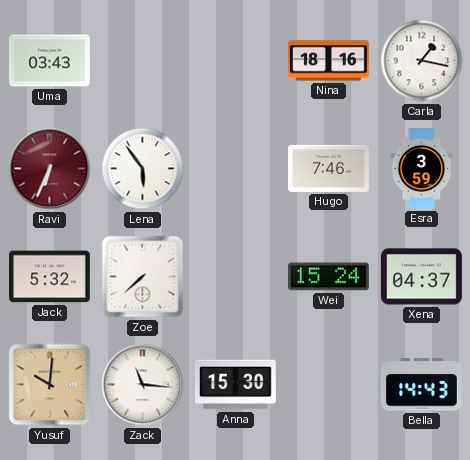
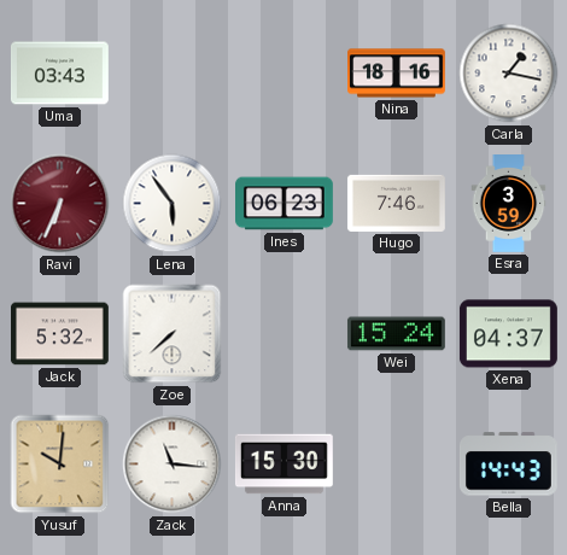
Ines: none -> 06:23 (285, 204)
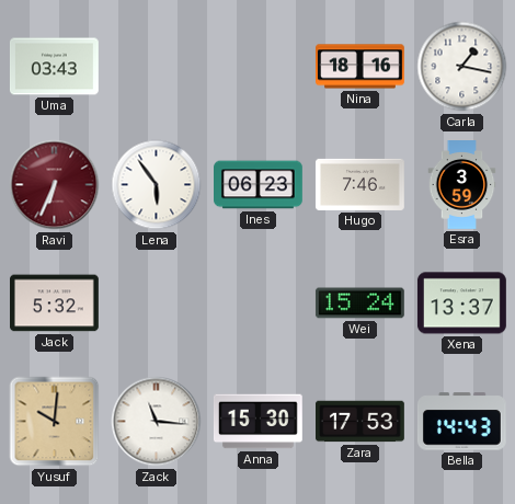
Zoe: 7:38 -> none (173, 334)
Xena: 04:37 -> 13:37 (461, 303)
Zara: none -> 17:53 (360, 422)
